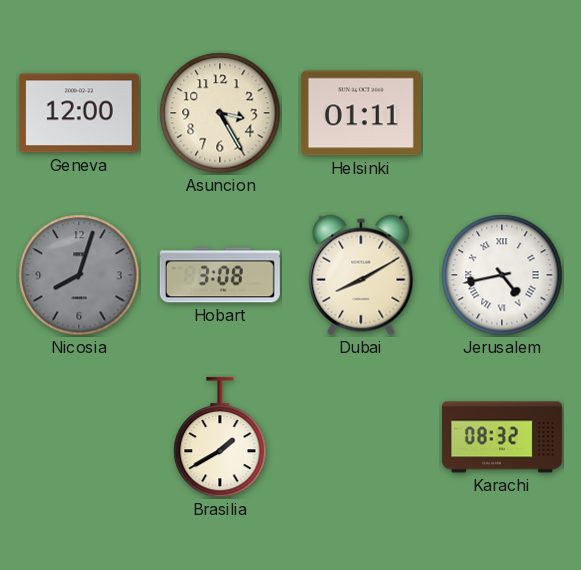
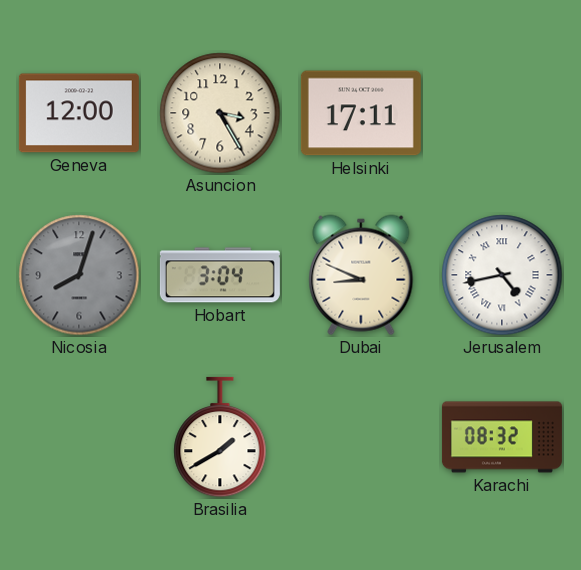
Helsinki: 01:11 -> 17:11 (361, 113)
Hobart: 3:08 -> 3:04 (220, 275)
Dubai: 8:10 -> 8:49 (361, 275)
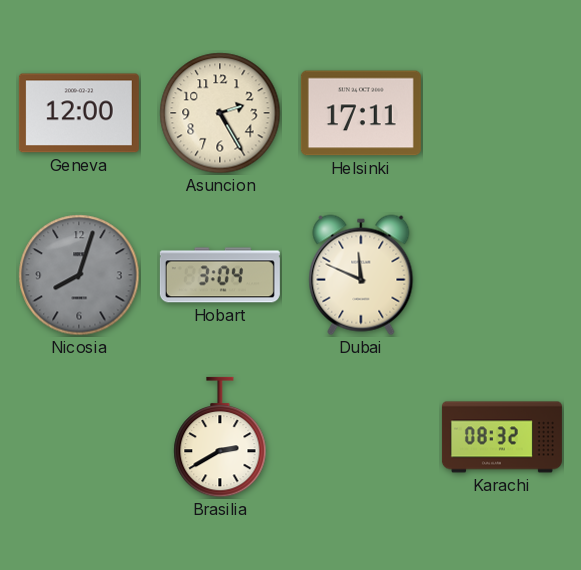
Asuncion: 3:25 -> 2:25 (220, 113)
Dubai: 8:49 -> 11:49 (361, 275)
Jerusalem: 4:43 -> none (502, 275)
Brasilia: 1:40 -> 2:40 (220, 437)
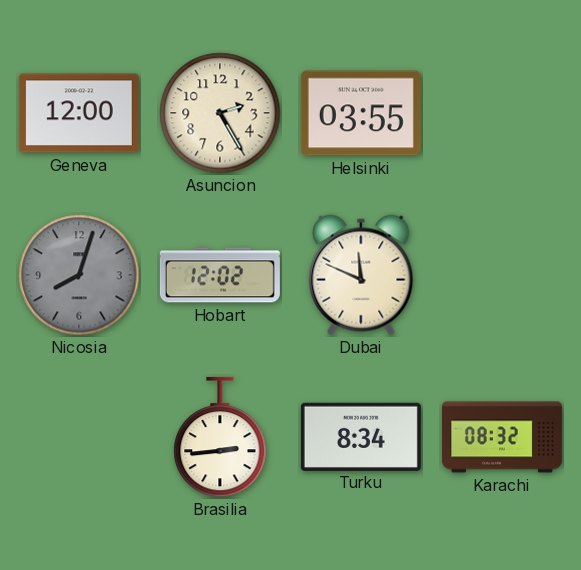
Helsinki: 17:11 -> 03:55 (361, 113)
Hobart: 3:04 -> 12:02 (220, 275)
Brasilia: 2:40 -> 2:44 (220, 437)
Turku: none -> 8:34 (361, 436)
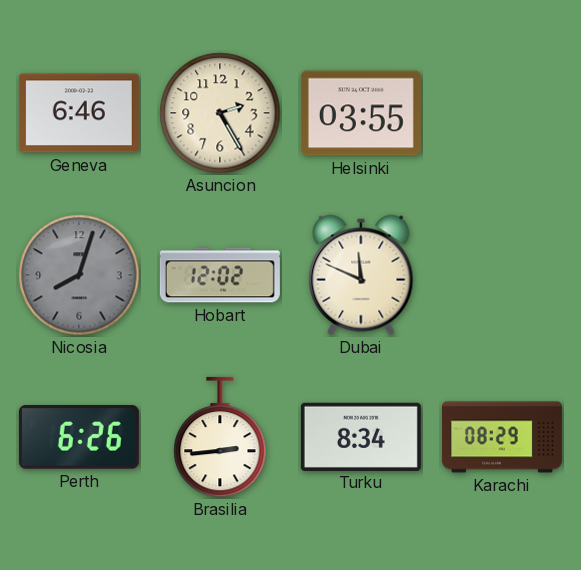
Geneva: 12:00 -> 6:46 (79, 113)
Perth: none -> 6:26 (79, 438)
Karachi: 08:32 -> 08:29 (502, 437)
